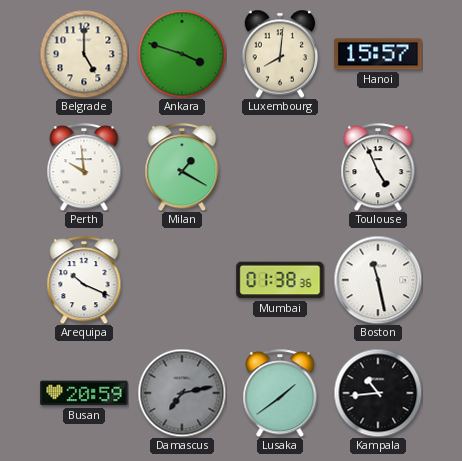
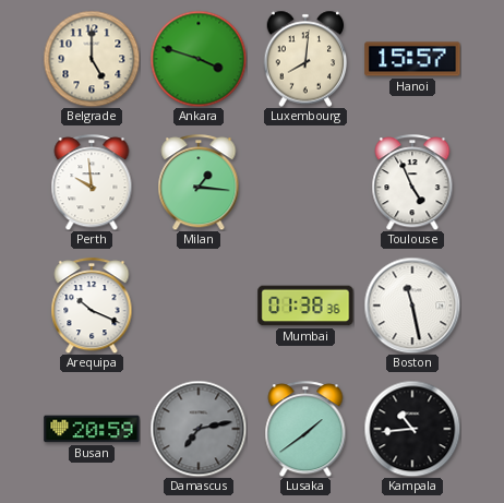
Milan: 1:20 -> 1:16 (199, 182)
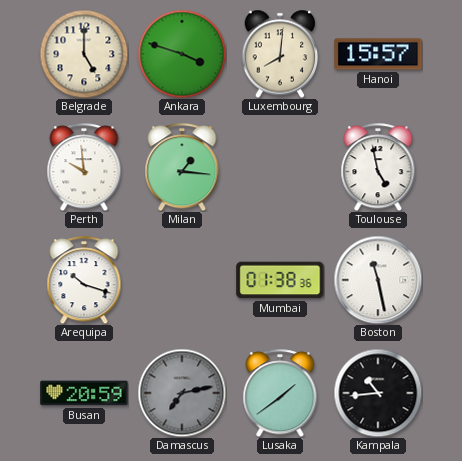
Toulouse: 4:56 -> 4:58 (378, 167)
Arequipa: 10:19 -> 10:18 (84, 280)
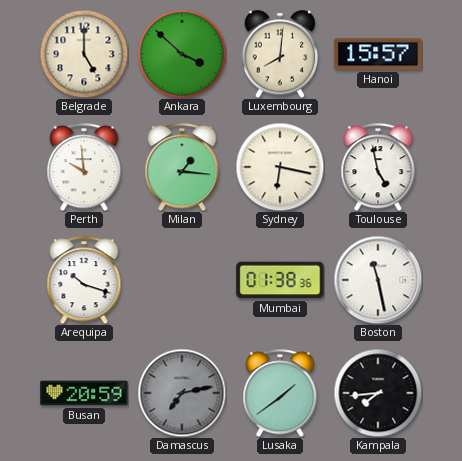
Ankara: 3:48 -> 3:52 (182, 54)
Sydney: none -> 6:17 (280, 167)
Kampala: 10:44 -> 7:44 (378, 393)
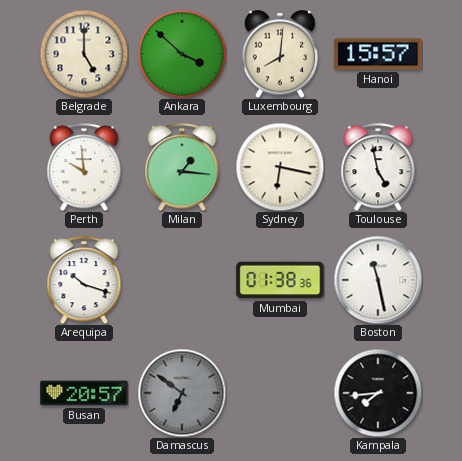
Busan: 20:59 -> 20:57 (84, 393)
Damascus: 7:13 -> 6:51 (182, 393)
Lusaka: 1:39 -> none (280, 393)
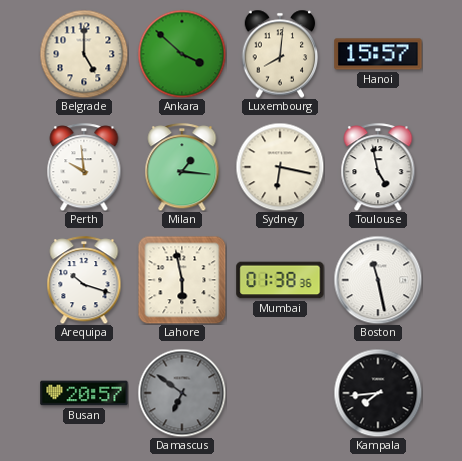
Lahore: none -> 5:58 (182, 280)
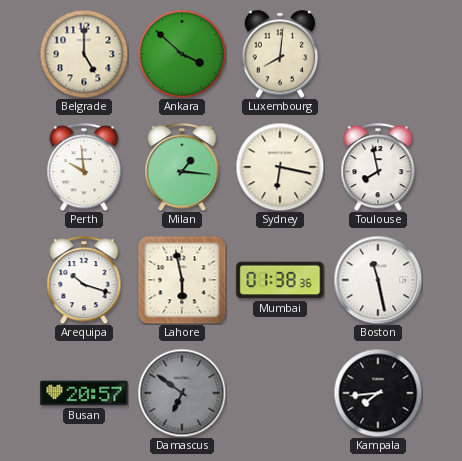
Hanoi: 15:57 -> none (378, 54)
Toulouse: 4:58 -> 7:58 (378, 167)
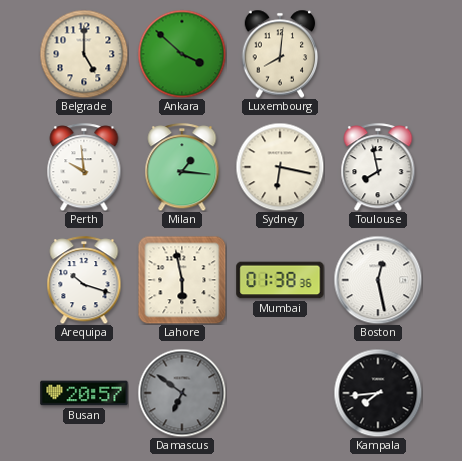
Boston: 11:28 -> 12:28 (378, 280)
